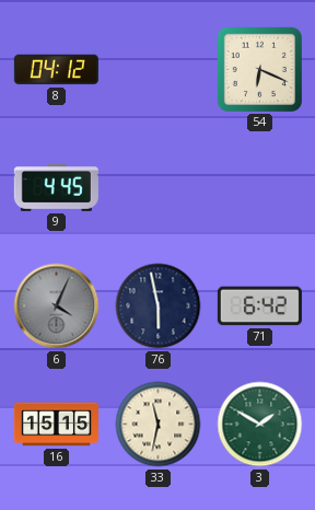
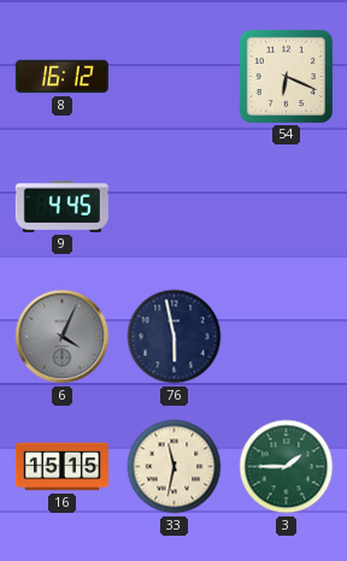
8: 04:12 -> 16:12 (61, 77)
71: 6:42 -> none (259, 306)
3: 1:50 -> 1:45 (287, 467)
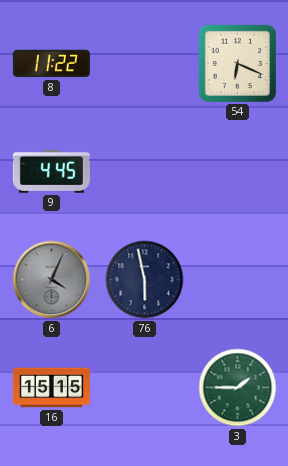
8: 16:12 -> 11:22 (51, 64)
33: 11:32 -> none (175, 467)
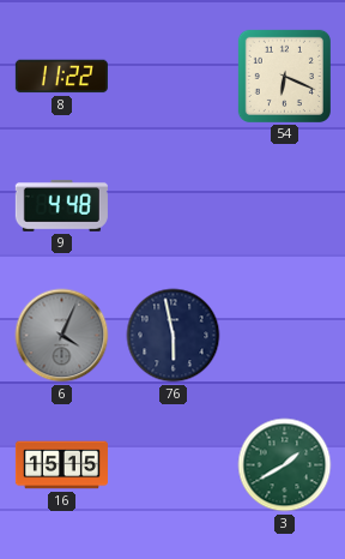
9: 4:45 -> 4:48 (61, 206)
3: 1:45 -> 1:40 (285, 465)
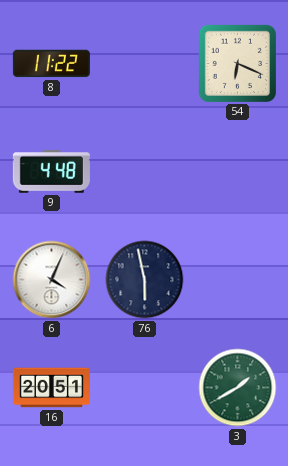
6 dial: grey -> white (52, 280)
16: 15:15 -> 20:51 (51, 388)
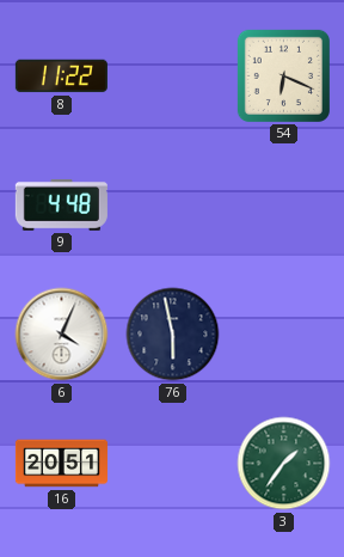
3: 1:40 -> 1:36 (284, 464)
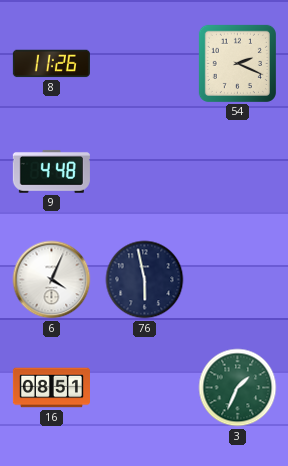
8: 11:22 -> 11:26 (51, 64)
54: 6:19 -> 2:19 (237, 63)
16: 20:51 -> 08:51 (51, 388)
3: 1:36 -> 1:34 (238, 388)
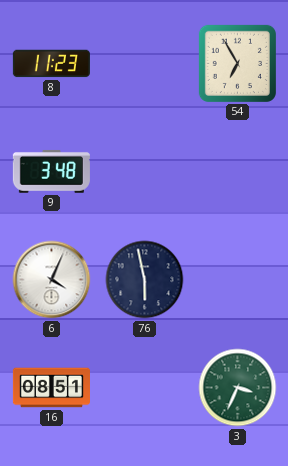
8: 11:26 -> 11:23 (51, 64)
54: 2:19 -> 6:55 (237, 63)
9: 4:48 -> 3:48 (51, 172)
3: 1:34 -> 3:34 (238, 388)
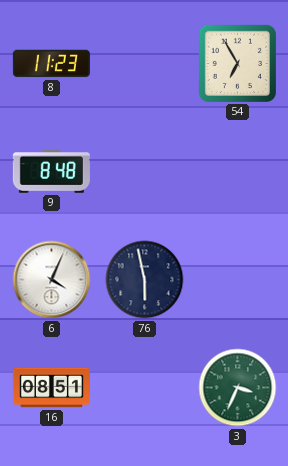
9: 3:48 -> 8:48 (51, 172)
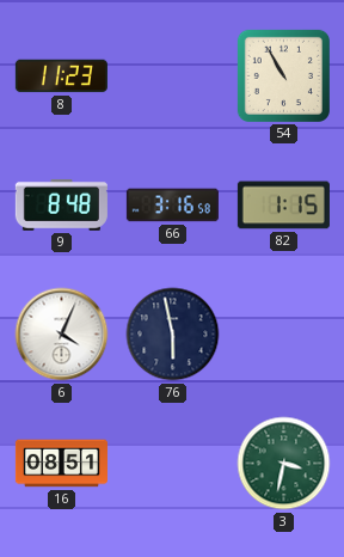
54: 6:55 -> 10:55 (283, 75)
66: none -> 3:16 (172, 206)
82: none -> 1:15 (283, 206)
3: 3:34 -> 3:32 (284, 464)
